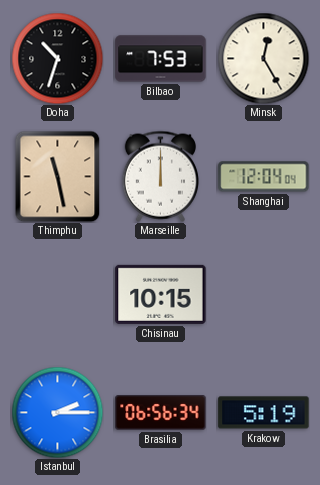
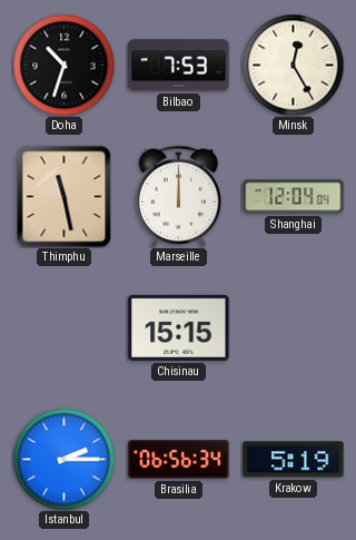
Chisinau: 10:15 -> 15:15 (179, 327)
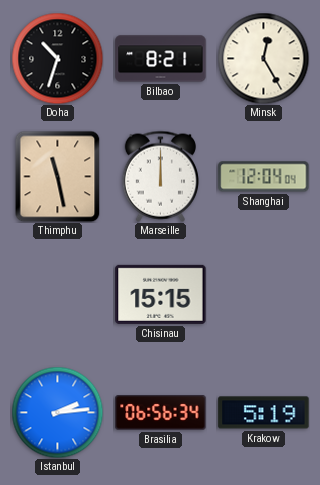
Bilbao: 7:53 -> 8:21 (161, 59)
Istanbul: 2:15 -> 2:14 (57, 412)
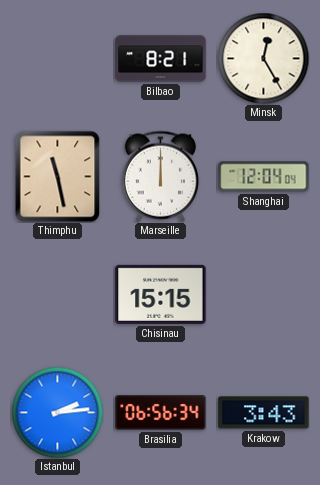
Doha: 10:33 -> none (57, 58)
Krakow: 5:19 -> 3:43 (264, 413)
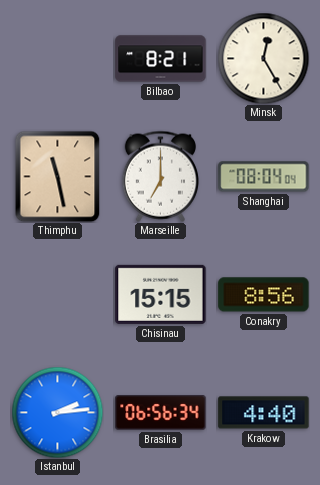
Marseille: 12:00 -> 7:00 (160, 176)
Shanghai: 12:04 -> 08:04 (264, 177)
Conakry: none -> 8:56 (264, 295)
Krakow: 3:43 -> 4:40 (264, 413)
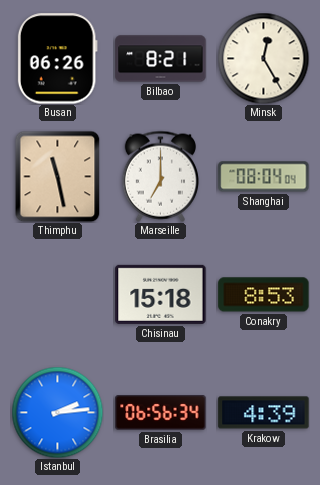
Busan: none -> 06:26 (57, 59)
Chisinau: 15:15 -> 15:18 (161, 294)
Conakry: 8:56 -> 8:53 (264, 295)
Krakow: 4:40 -> 4:39 (264, 413)
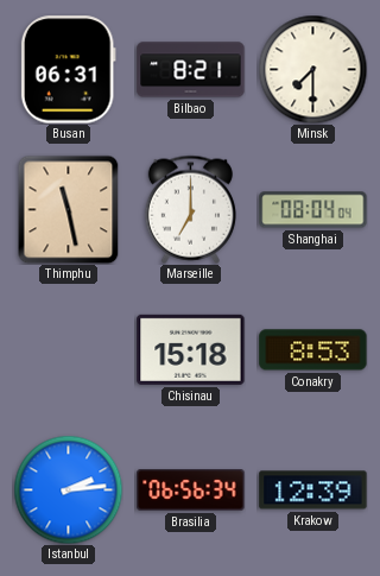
Busan: 06:26 -> 06:31 (68, 70)
Minsk: 12:25 -> 7:30 (312, 69)
Krakow: 4:39 -> 12:39 (313, 490)
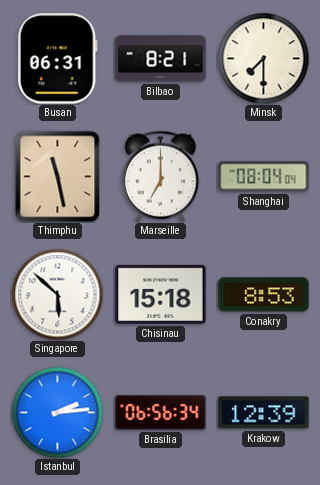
Singapore: none -> 5:52 (57, 294)
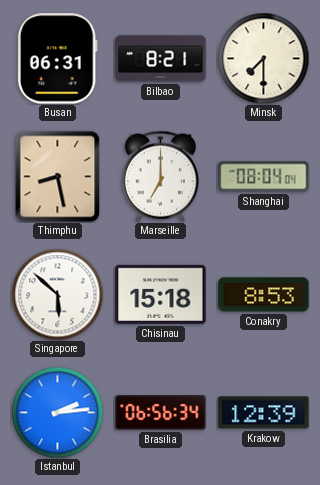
Thimphu: 11:28 -> 8:28 (58, 176)
